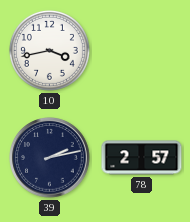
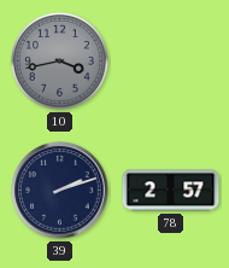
10 dial: white -> grey (59, 60)
39: 2:13 -> 2:12 (60, 191)
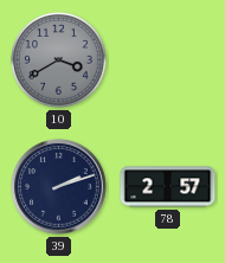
10: 3:43 -> 3:40 (58, 59)
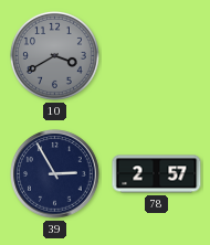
39: 2:12 -> 2:55 (55, 174)
